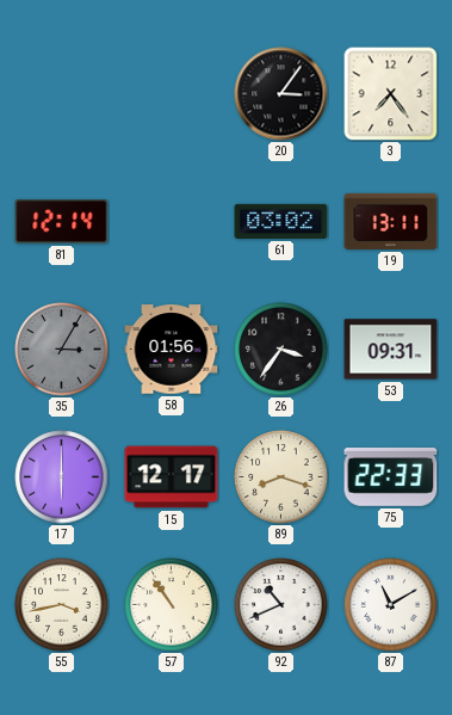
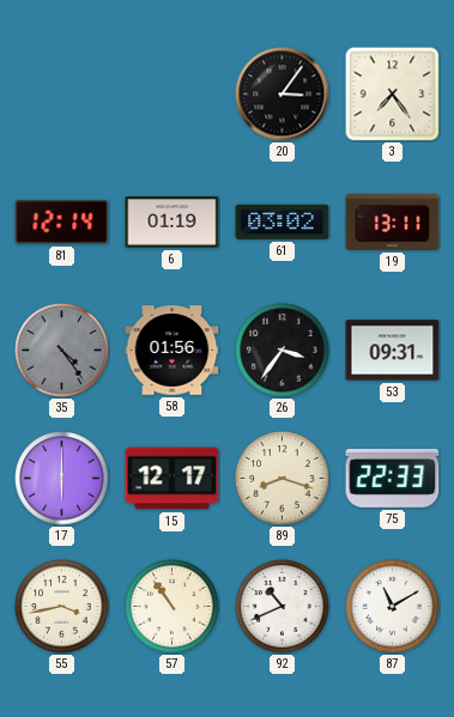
6: none -> 01:19 (172, 223)
35: 3:05 -> 4:24 (62, 351)
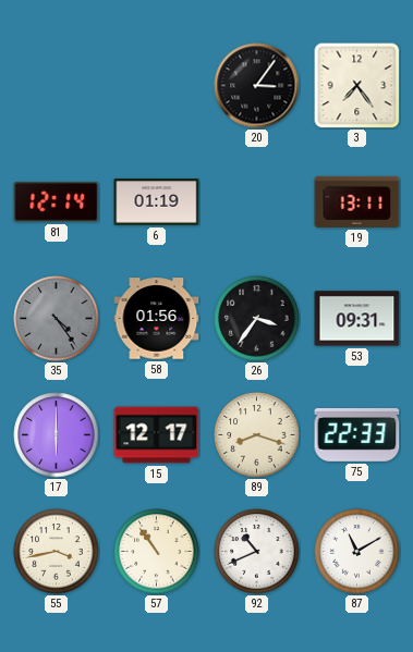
61: 03:02 -> none (283, 221)
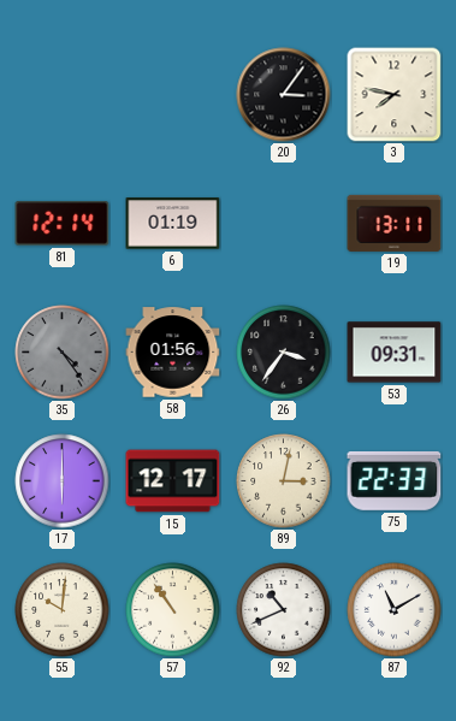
3: 7:24 -> 7:47 (395, 95)
89: 8:18 -> 3:02 (284, 481)
55: 3:43 -> 10:01 (63, 610)
